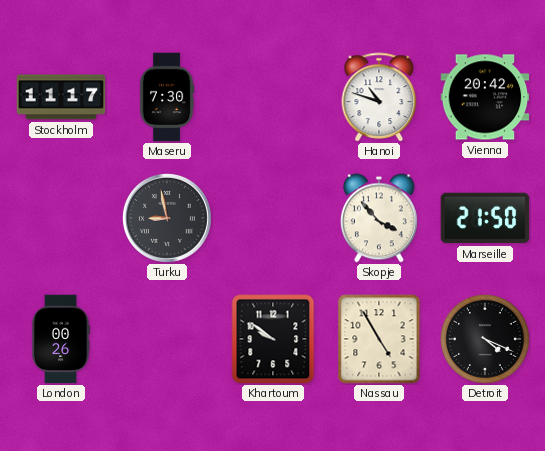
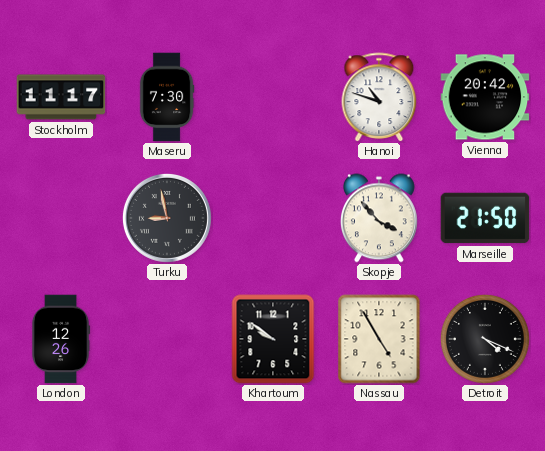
London: 00:26 -> 12:26 (61, 339)
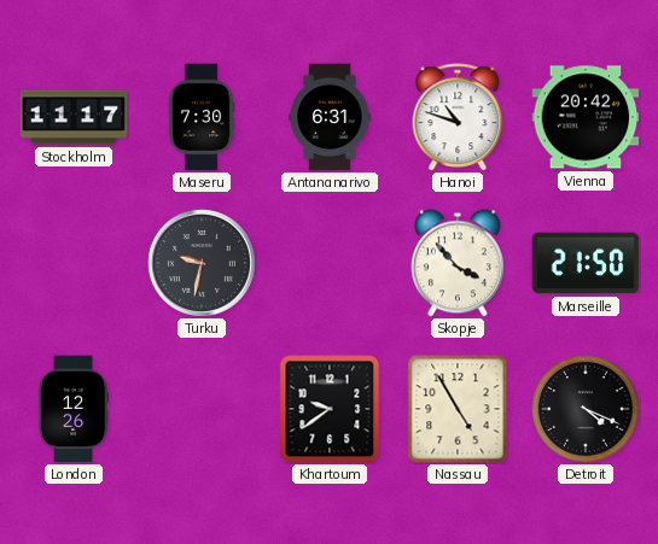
Antananarivo: none -> 6:31 (330, 117)
Turku: 8:58 -> 9:32 (202, 263)
Khartoum: 9:51 -> 9:39 (330, 409)
